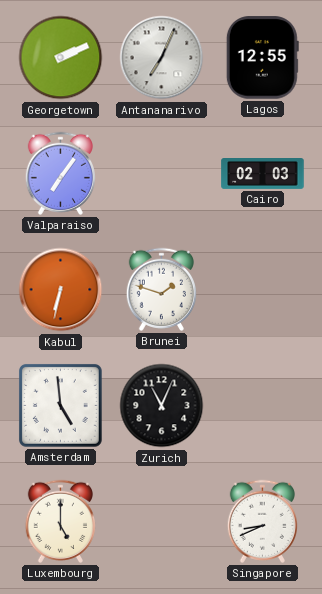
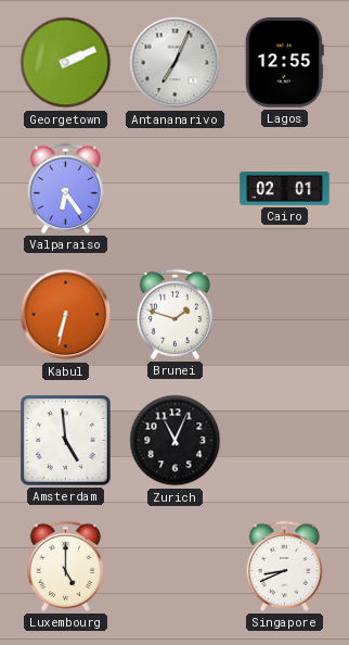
Valparaiso: 7:06 -> 6:24 (65, 188)
Cairo: 02:03 -> 02:01 (285, 189)
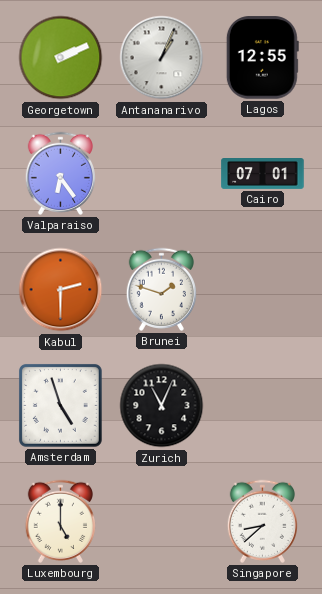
Antananarivo: 7:04 -> 1:04 (162, 58)
Cairo: 02:01 -> 07:01 (263, 174)
Kabul: 6:32 -> 2:30 (61, 290)
Amsterdam: 4:59 -> 4:57 (60, 405)
Singapore: 8:41 -> 8:38 (262, 521)
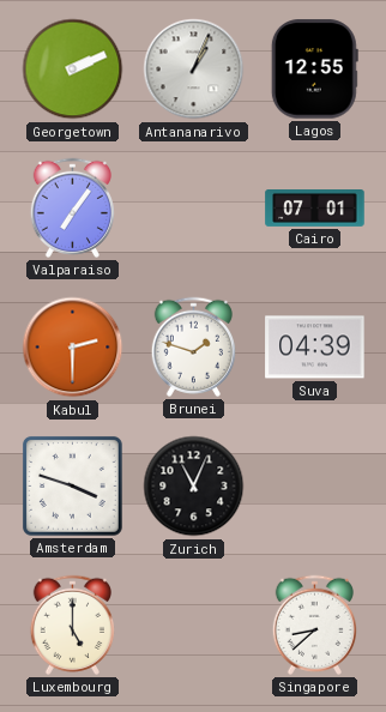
Valparaiso: 6:24 -> 7:06 (72, 207)
Suva: none -> 04:39 (315, 348)
Amsterdam: 4:57 -> 3:48 (72, 485)
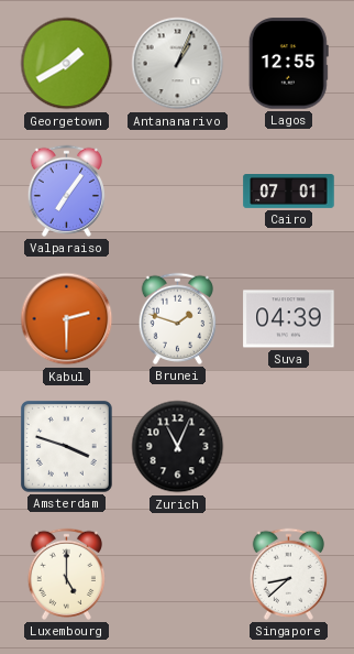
Georgetown: 2:11 -> 1:40 (67, 64)
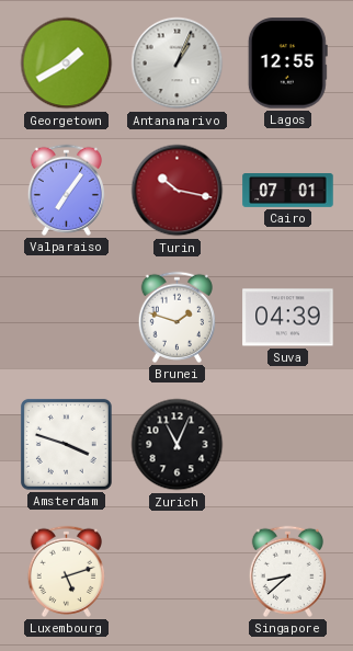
Turin: none -> 10:17 (178, 191)
Kabul: 2:30 -> none (67, 319)
Luxembourg: 5:00 -> 5:12 (66, 571)
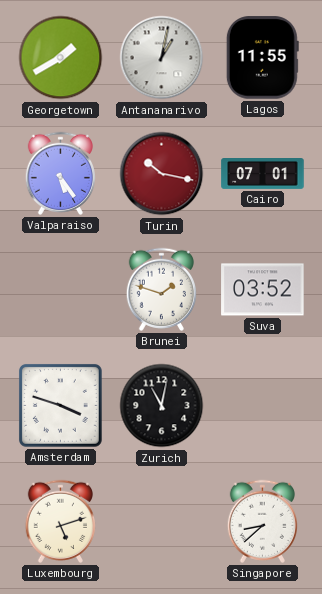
Antananarivo: 1:04 -> 1:02 (162, 58)
Lagos: 12:55 -> 11:55 (262, 58)
Valparaiso: 7:06 -> 5:24 (60, 173)
Suva: 04:39 -> 03:52 (263, 290)
Zurich: 11:04 -> 11:02 (162, 406)
